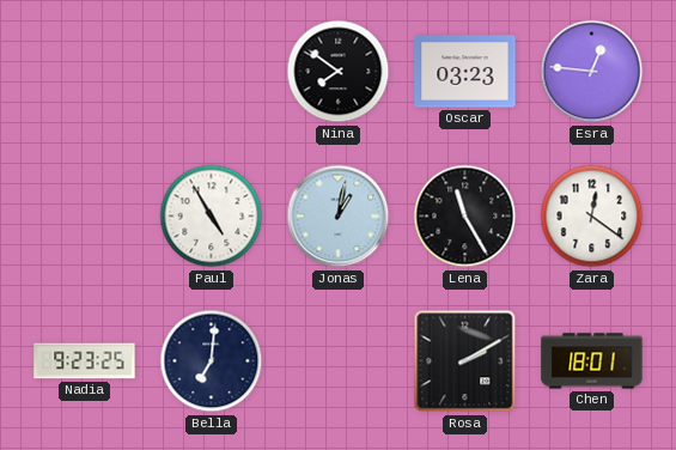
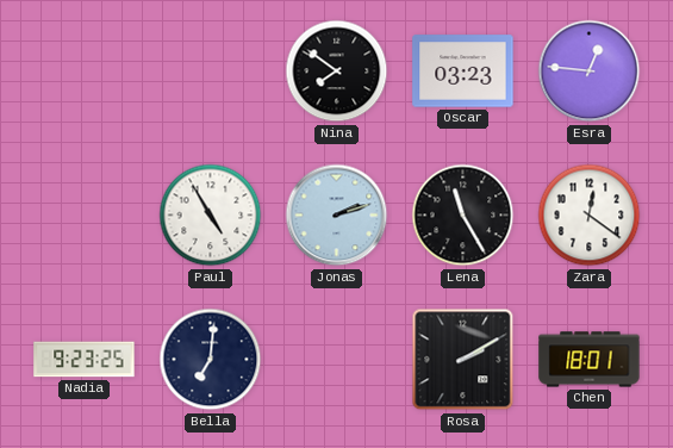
Jonas: 1:02 -> 2:12 (337, 216)
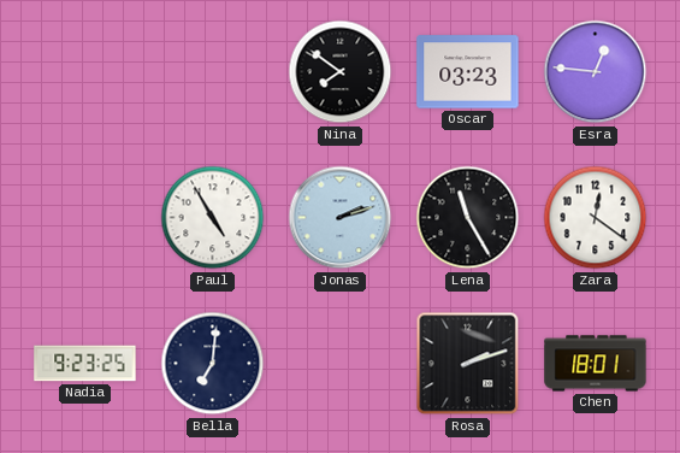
Rosa: 2:10 -> 2:12 (468, 364)
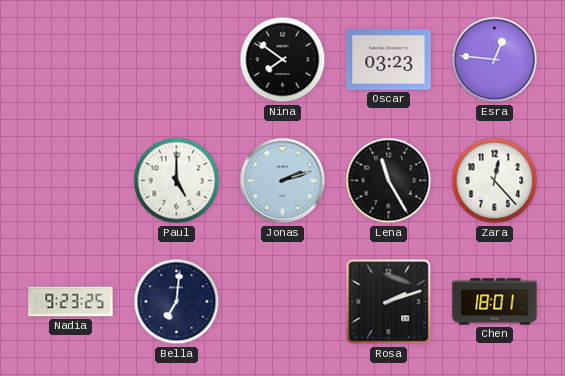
Paul: 4:55 -> 5:00 (177, 181)
Zara: 12:21 -> 12:23 (495, 181)
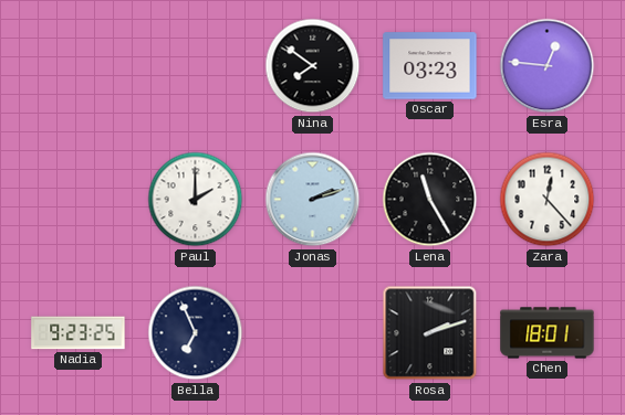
Paul: 5:00 -> 2:00 (196, 200)
Bella: 7:01 -> 6:56 (196, 333)
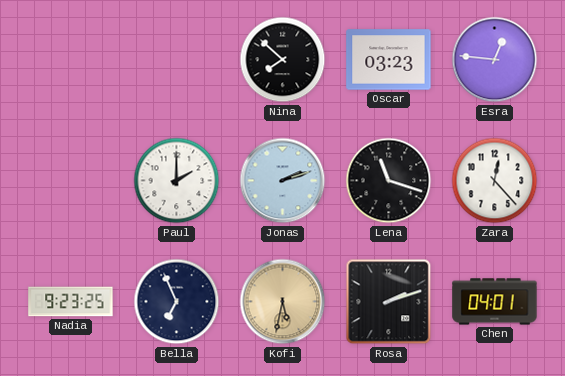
Nina: 7:51 -> 7:52 (283, 60)
Lena: 11:25 -> 11:18 (389, 181)
Kofi: none -> 5:32 (283, 302)
Chen: 18:01 -> 04:01 (495, 302)
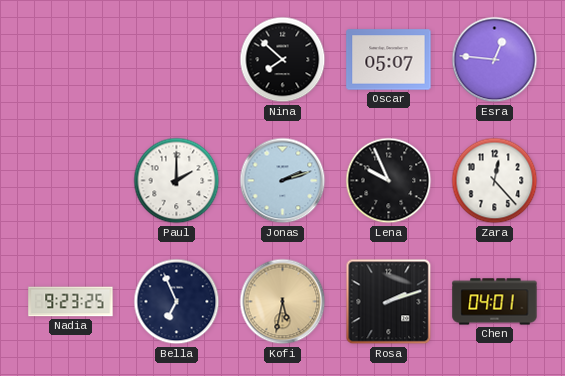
Oscar: 03:23 -> 05:07 (389, 60)
Lena: 11:18 -> 9:56 (389, 181)
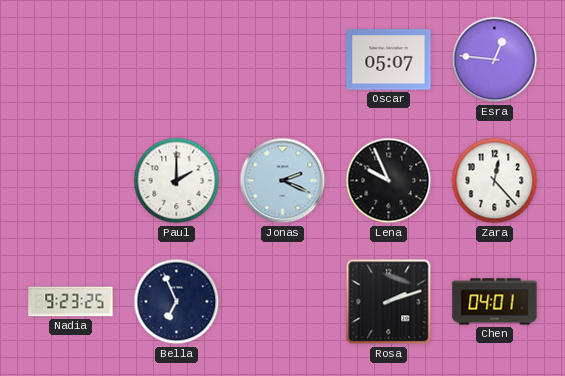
Nina: 7:52 -> none (283, 60)
Jonas: 2:12 -> 2:19 (283, 181)
Kofi: 5:32 -> none (283, 302)
